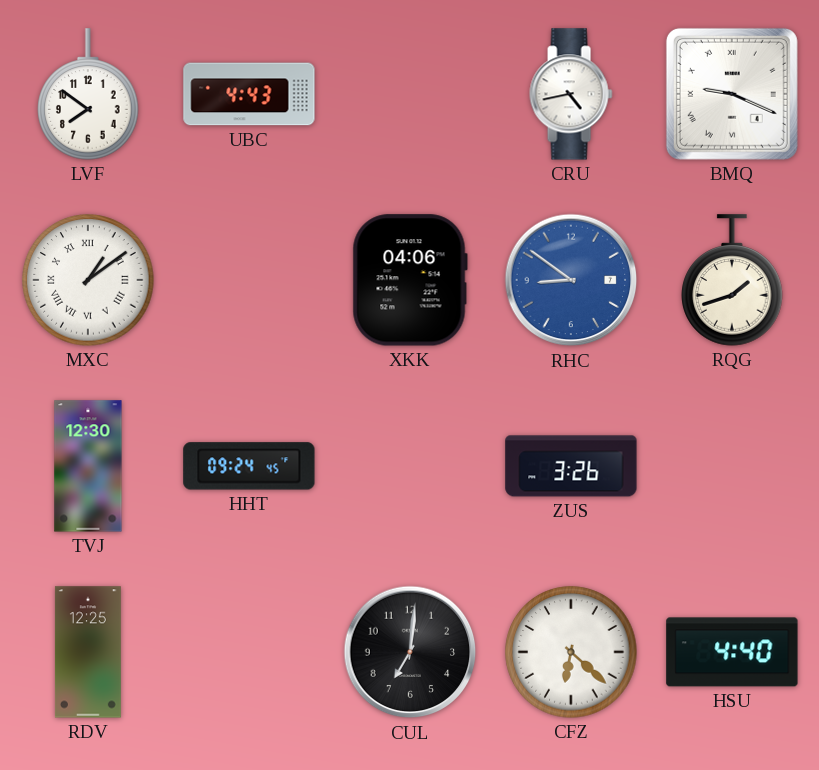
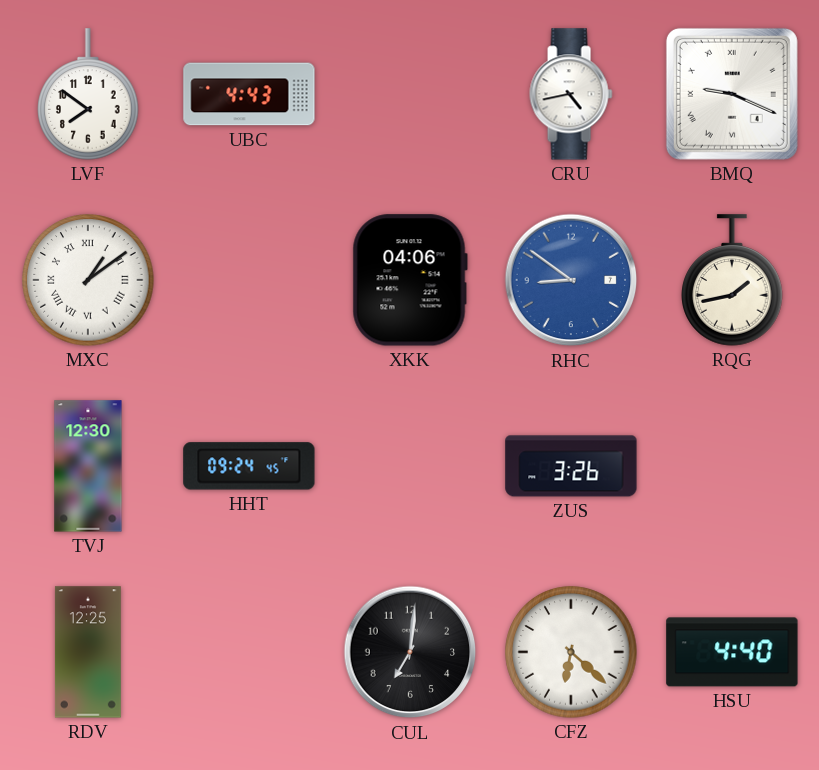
RQG: 1:42 -> 1:43 (732, 280)
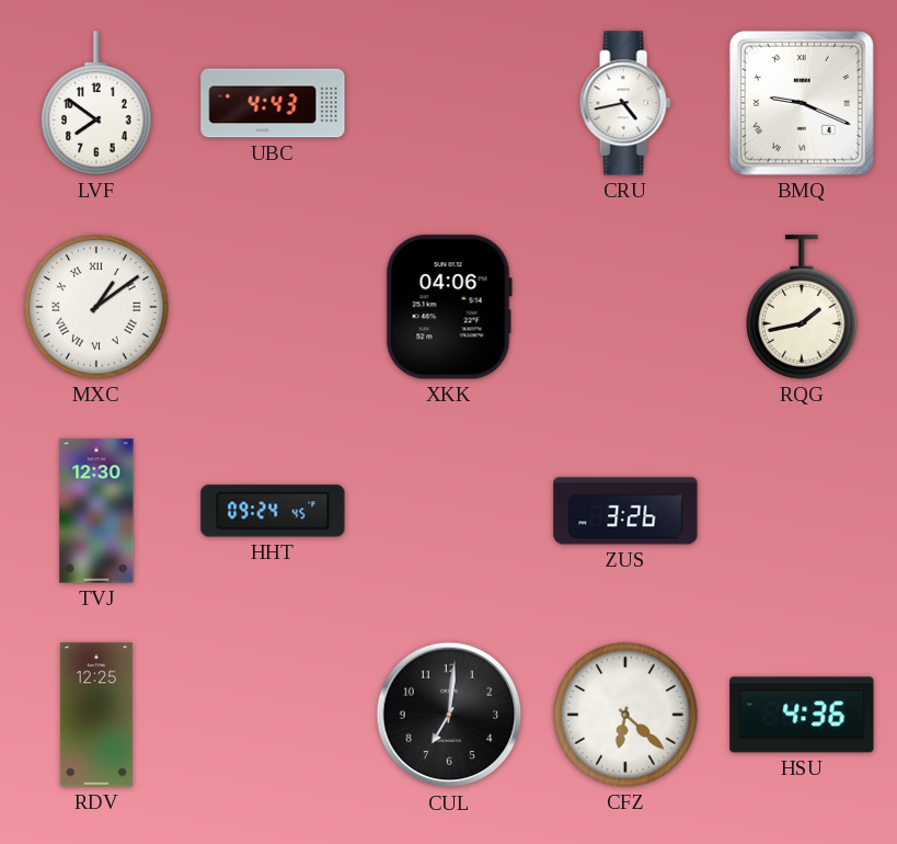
RHC: 8:51 -> none (571, 280)
HSU: 4:40 -> 4:36 (802, 715)
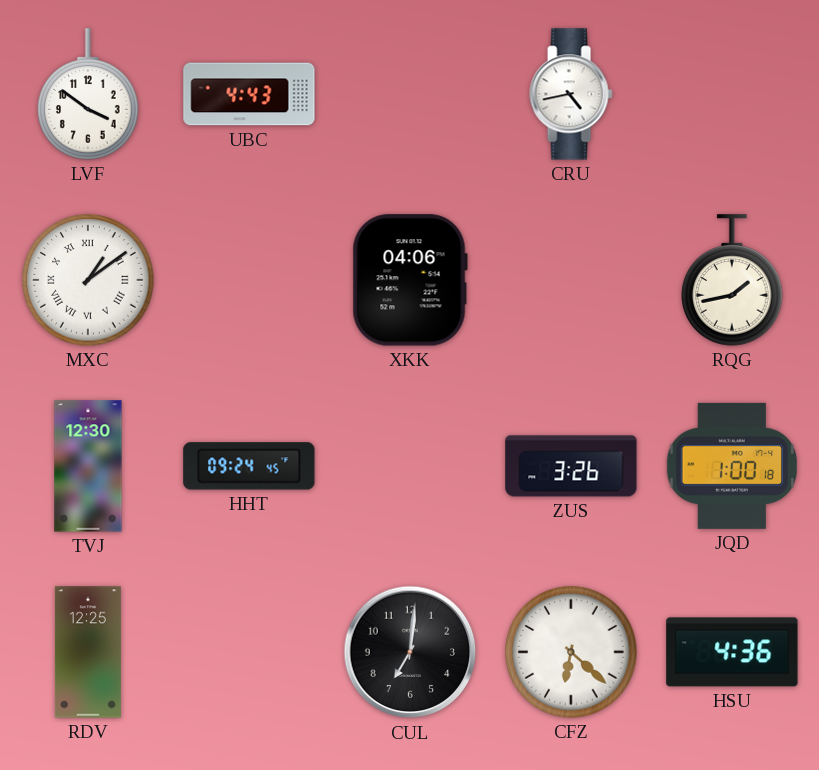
LVF: 7:51 -> 3:51 (88, 94)
BMQ: 9:19 -> none (802, 103)
JQD: none -> 1:00 (731, 466)
